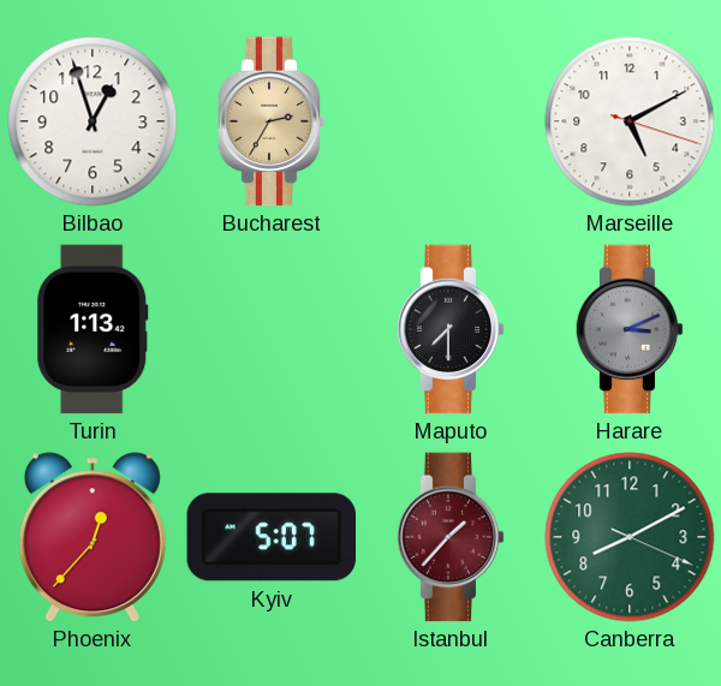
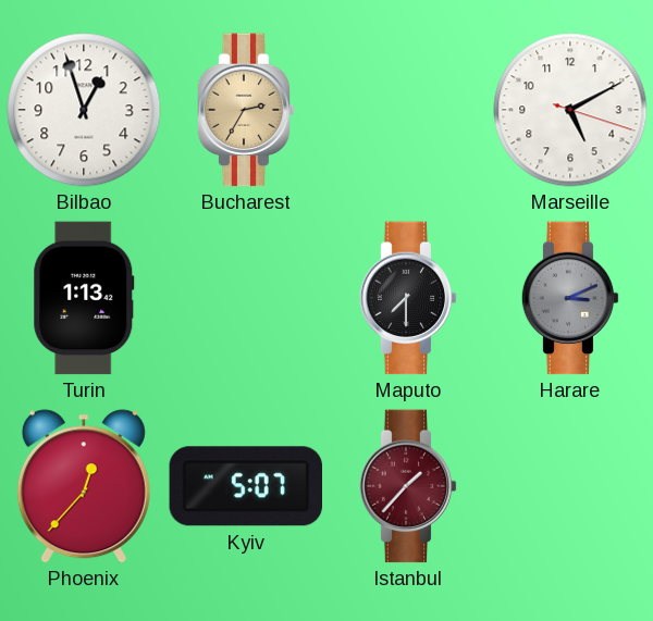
Canberra: 8:10 -> none (630, 537)
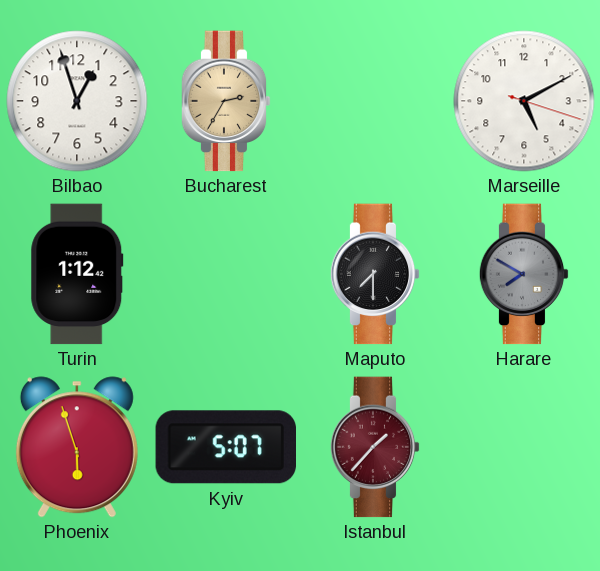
Turin: 1:13 -> 1:12 (77, 274)
Harare: 3:11 -> 7:50 (524, 274)
Phoenix: 12:37 -> 5:57 (77, 447)
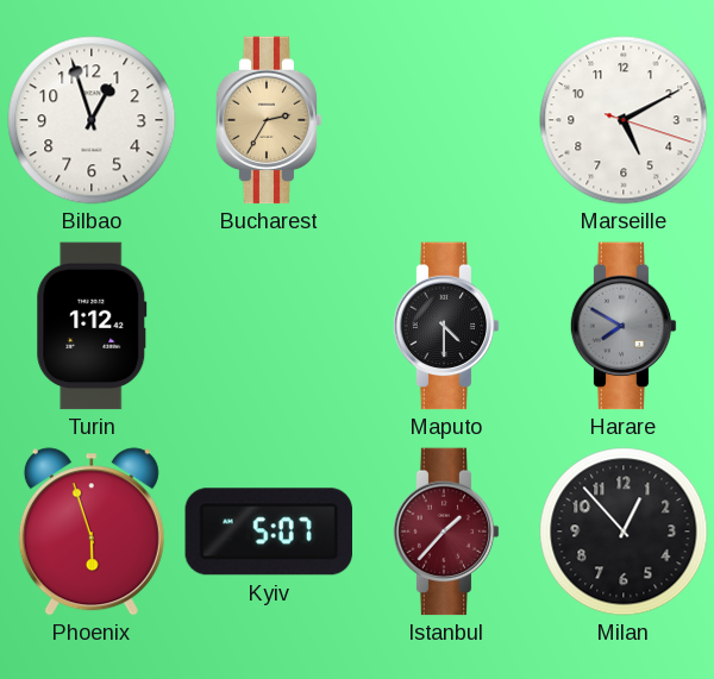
Maputo: 7:30 -> 4:30 (446, 326)
Milan: none -> 12:53 (624, 532)
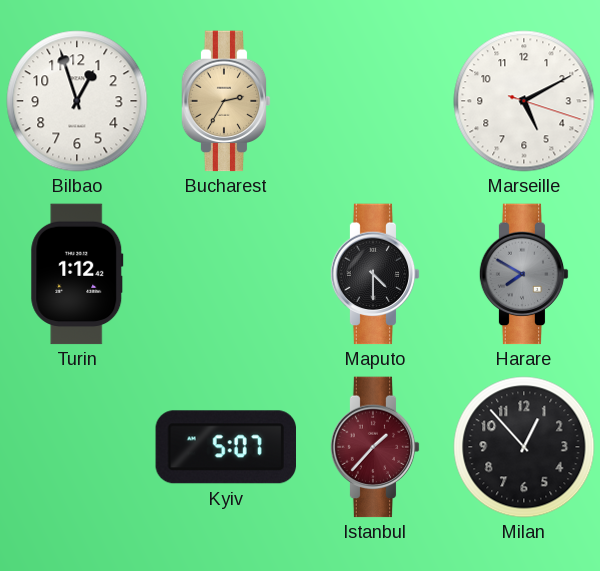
Phoenix: 5:57 -> none (92, 532)
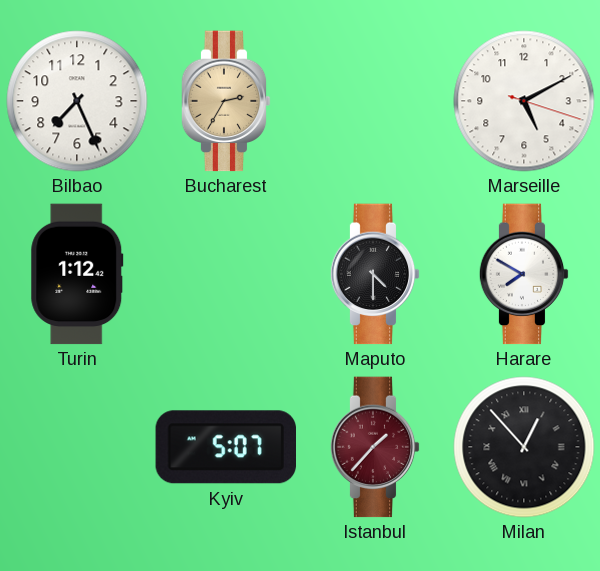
Bilbao: 12:57 -> 7:26 (77, 101)
Harare dial: grey -> white (524, 274)
Milan numerals: Arabic -> Roman (524, 447)
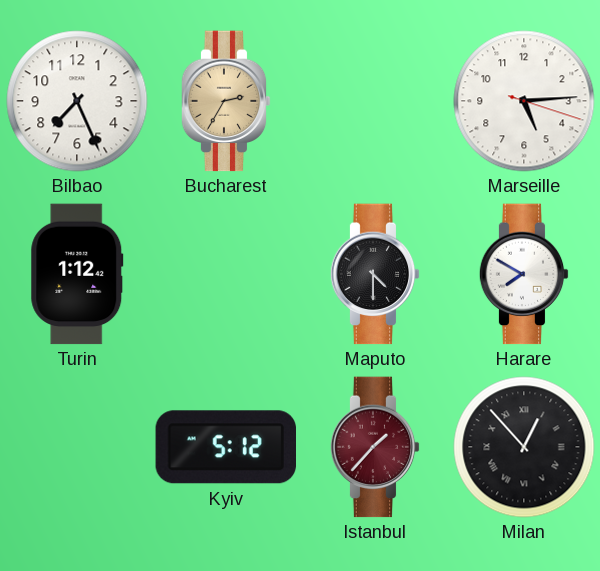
Marseille: 5:10 -> 5:14 (524, 101)
Kyiv: 5:07 -> 5:12 (225, 447)
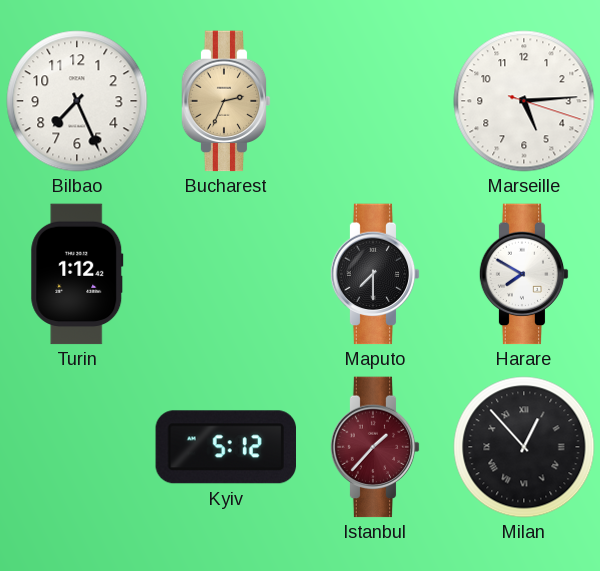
Bucharest: 2:35 -> 2:34 (226, 101)
Maputo: 4:30 -> 7:30 (375, 274)
